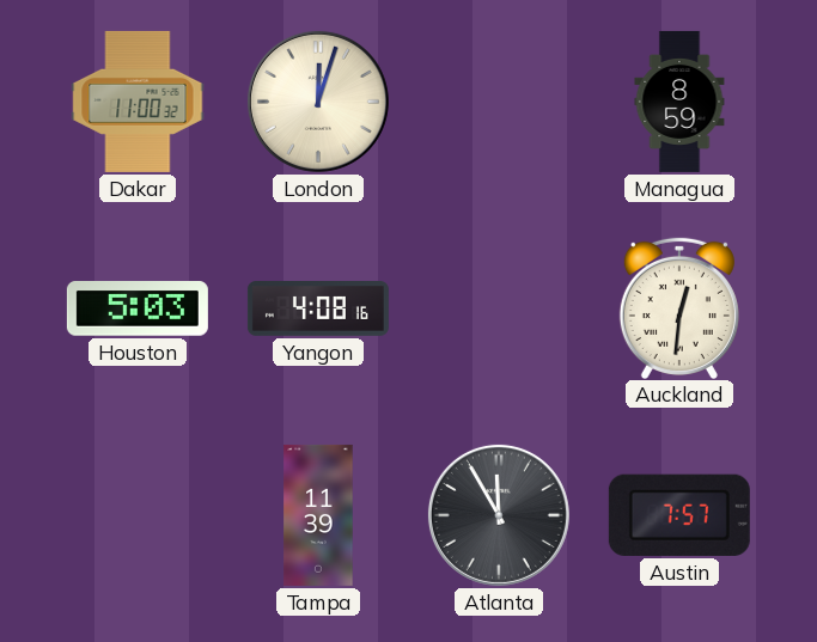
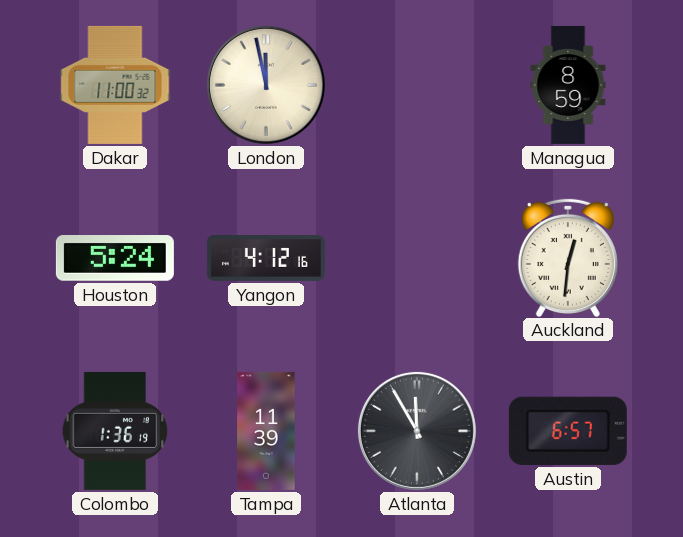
London: 12:03 -> 11:58 (266, 85)
Houston: 5:03 -> 5:24 (115, 259)
Yangon: 4:08 -> 4:12 (266, 259)
Colombo: none -> 1:36 (115, 431)
Austin: 7:57 -> 6:57 (568, 431)
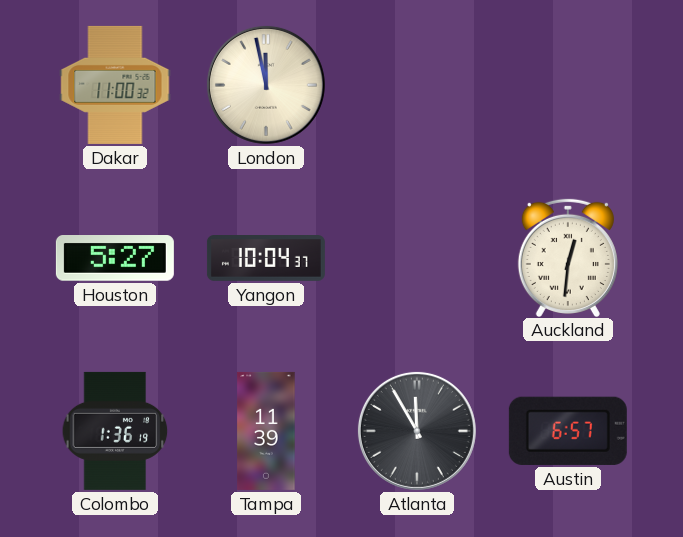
Managua: 8:59 -> none (568, 85)
Houston: 5:24 -> 5:27 (115, 259)
Yangon: 4:12 -> 10:04 (266, 259)
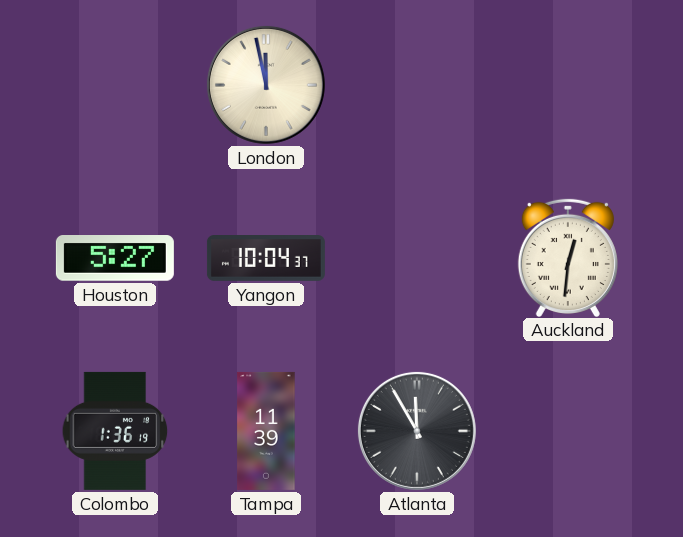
Dakar: 11:00 -> none (115, 85)
Austin: 6:57 -> none (568, 431)
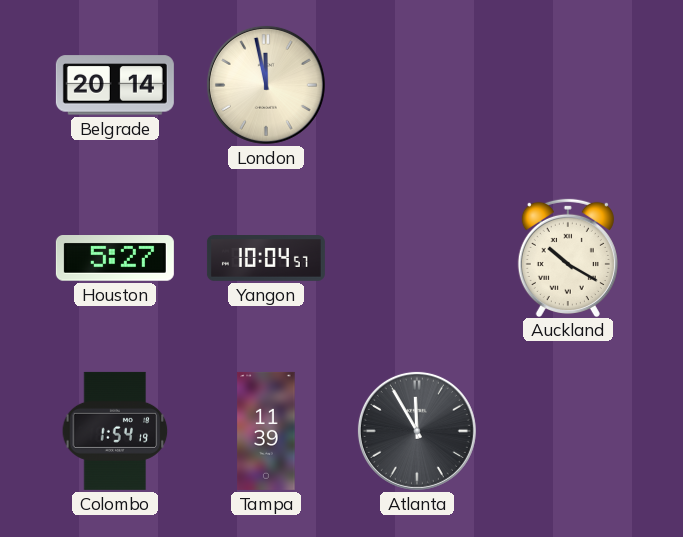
Belgrade: none -> 20:14 (115, 85)
Yangon: 10:04:37 -> 10:04:57 (266, 259)
Auckland: 12:31 -> 10:20 (568, 257)
Colombo: 1:36 -> 1:54 (115, 431)
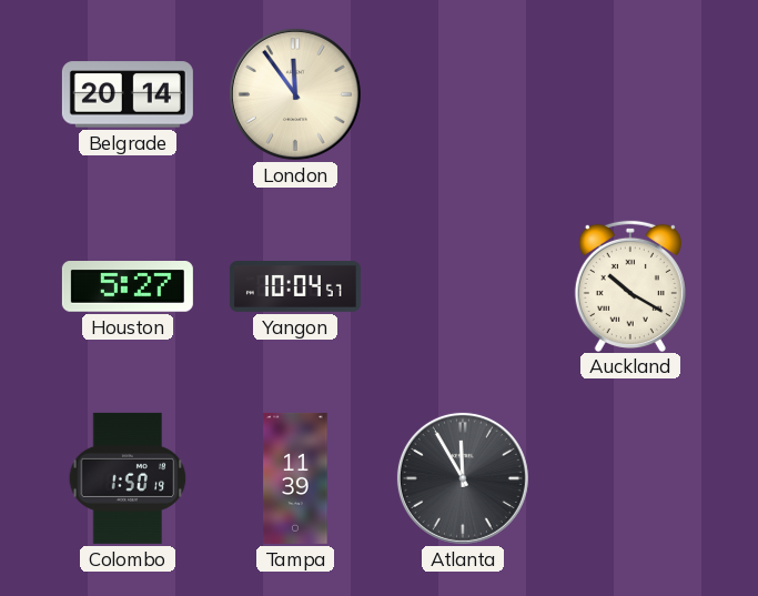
London: 11:58 -> 11:54 (295, 94)
Colombo: 1:54 -> 1:50 (128, 478)
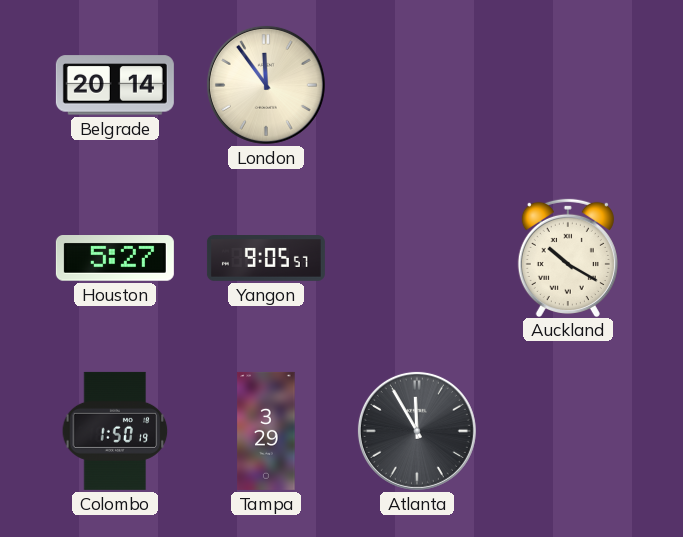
Yangon: 10:04 -> 9:05 (266, 259)
Tampa: 11:39 -> 3:29 (266, 431)
